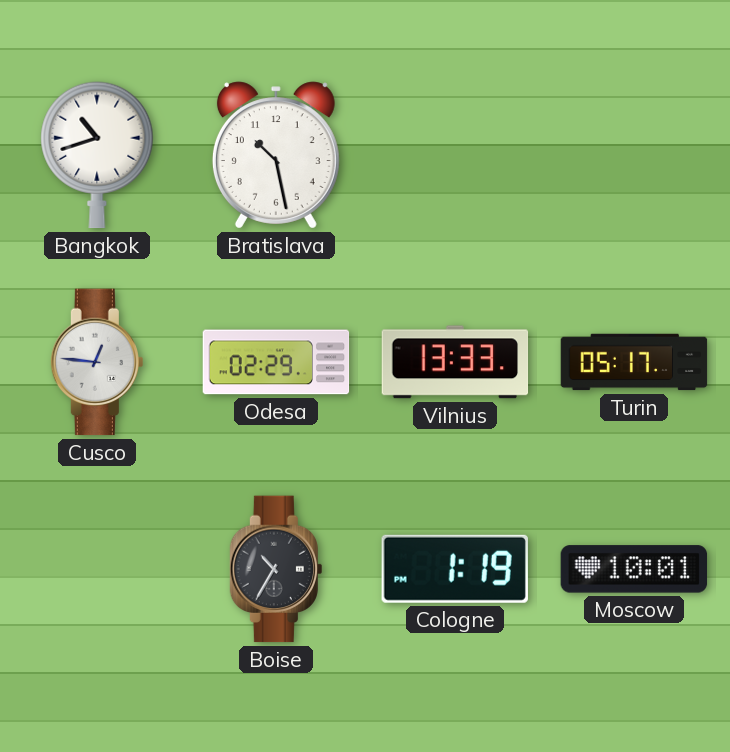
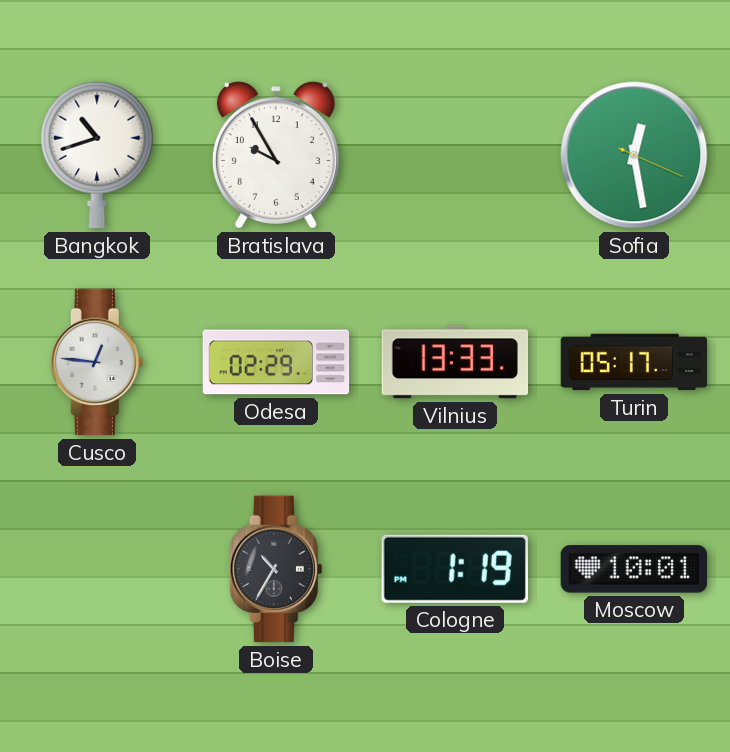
Bratislava: 10:28 -> 9:55 (276, 155)
Sofia: none -> 12:28 (634, 155)
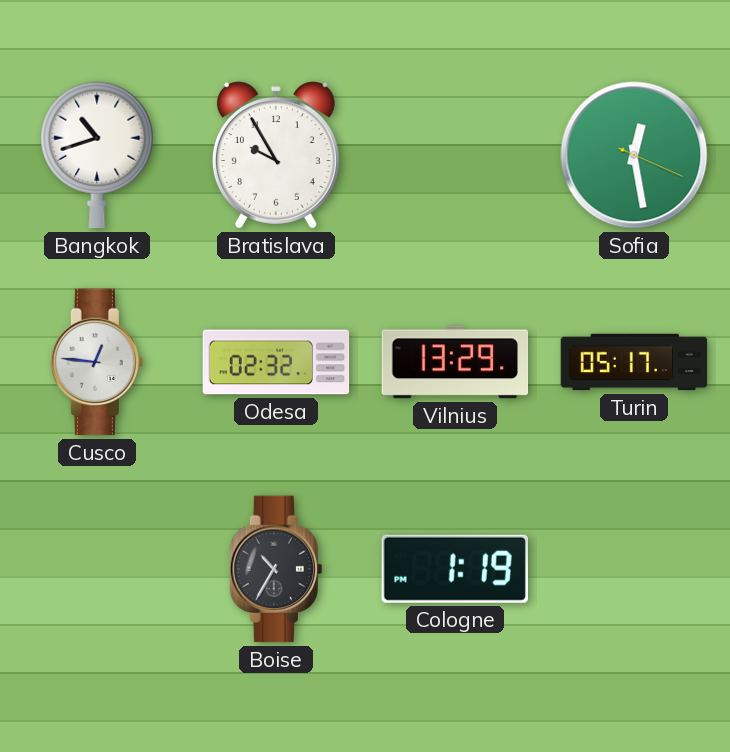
Odesa: 02:29 -> 02:32 (276, 362)
Vilnius: 13:33 -> 13:29 (455, 362)
Moscow: 10:01 -> none (634, 569)
